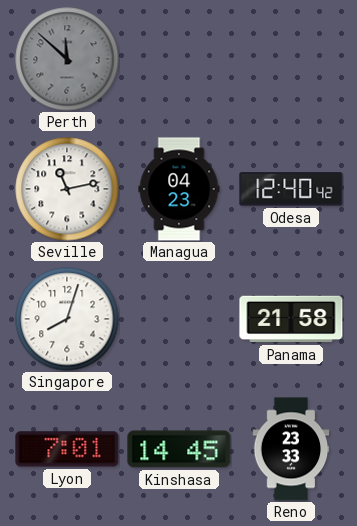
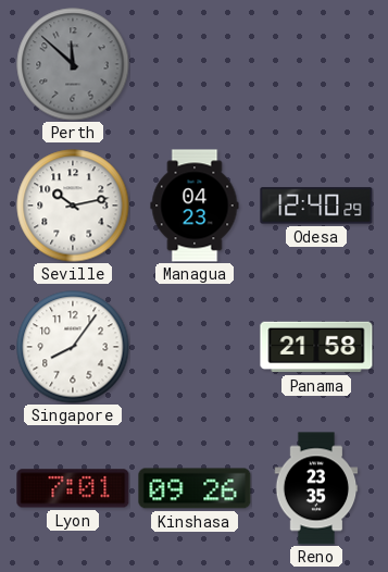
Seville: 11:13 -> 10:13 (73, 206)
Odesa: 12:40:42 -> 12:40:29 (316, 206)
Singapore: 8:03 -> 8:06 (73, 347)
Kinshasa: 14:45 -> 09:26 (195, 488)
Reno: 23:33 -> 23:35 (316, 488)
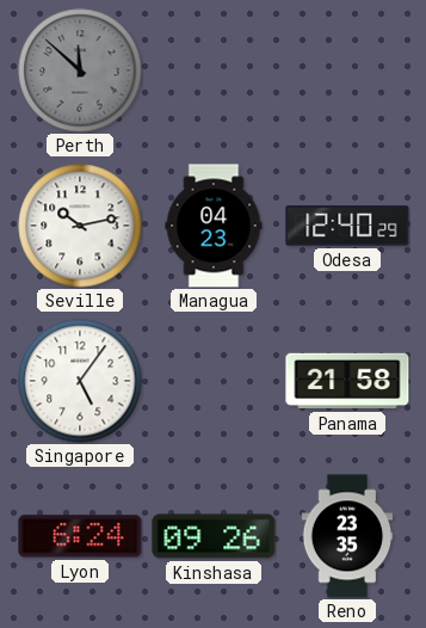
Singapore: 8:06 -> 5:06 (80, 381)
Lyon: 7:01 -> 6:24 (80, 536)
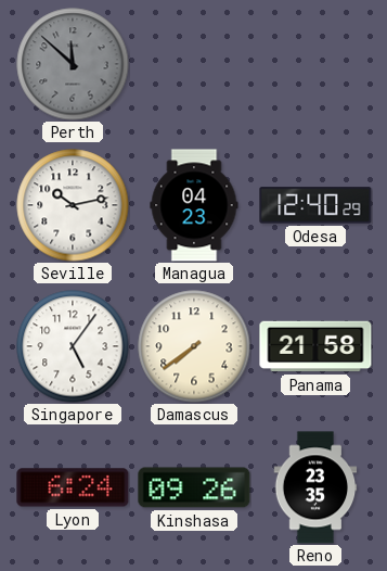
Damascus: none -> 7:39 (194, 346)
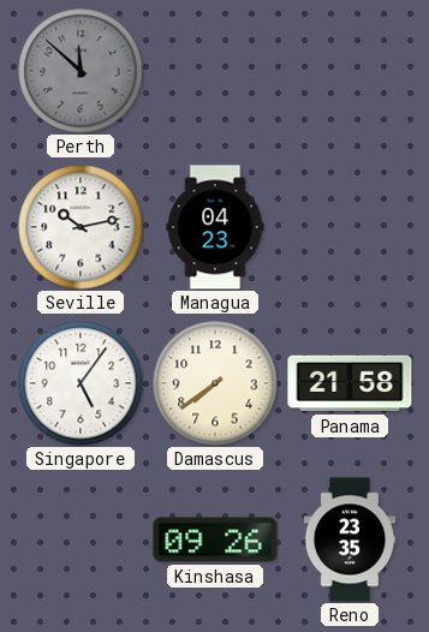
Odesa: 12:40 -> none (315, 205)
Lyon: 6:24 -> none (73, 487)
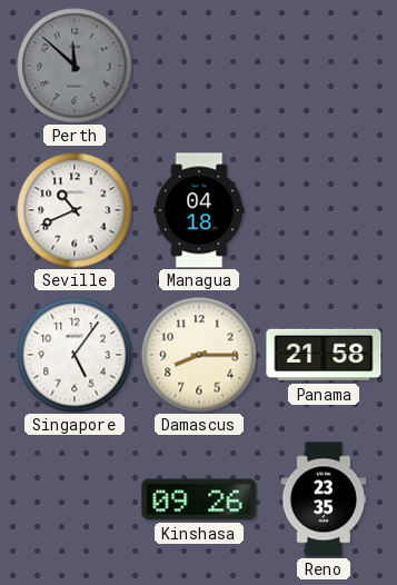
Seville: 10:13 -> 10:41 (75, 210)
Managua: 04:23 -> 04:18 (199, 210)
Damascus: 7:39 -> 8:15 (199, 355)
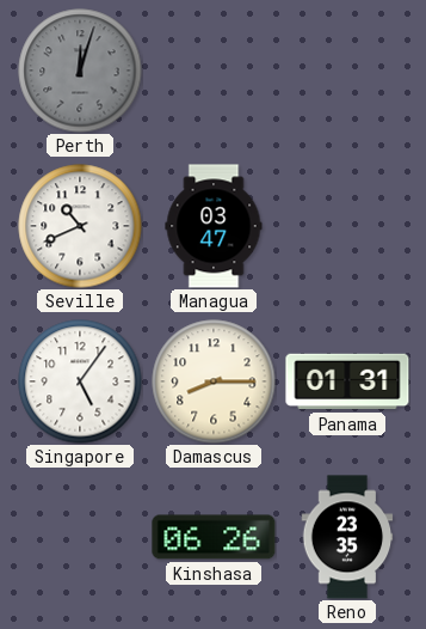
Perth: 11:52 -> 12:03 (80, 71)
Managua: 04:18 -> 03:47 (214, 226)
Panama: 21:58 -> 01:31 (347, 381)
Kinshasa: 09:26 -> 06:26 (214, 537)
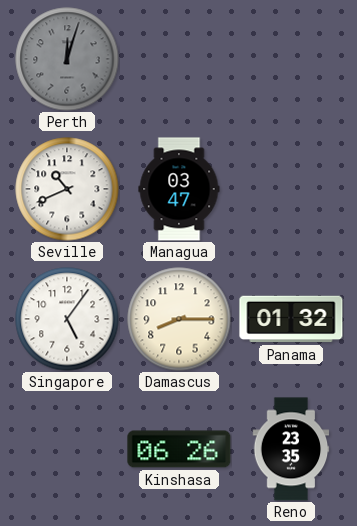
Panama: 01:31 -> 01:32 (291, 319)
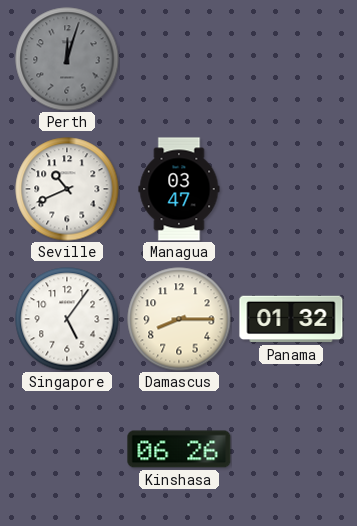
Reno: 23:35 -> none (291, 449)
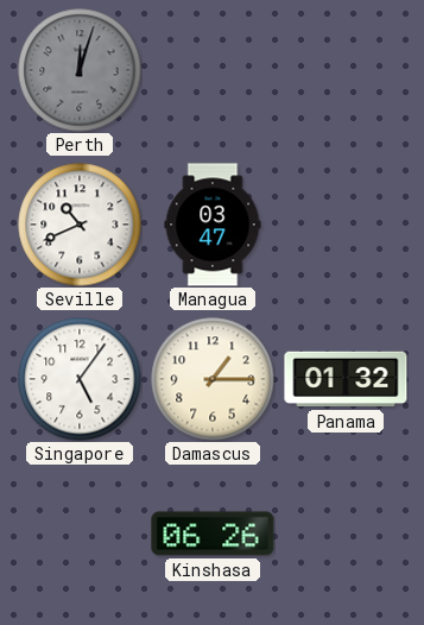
Damascus: 8:15 -> 1:15 (213, 379)
